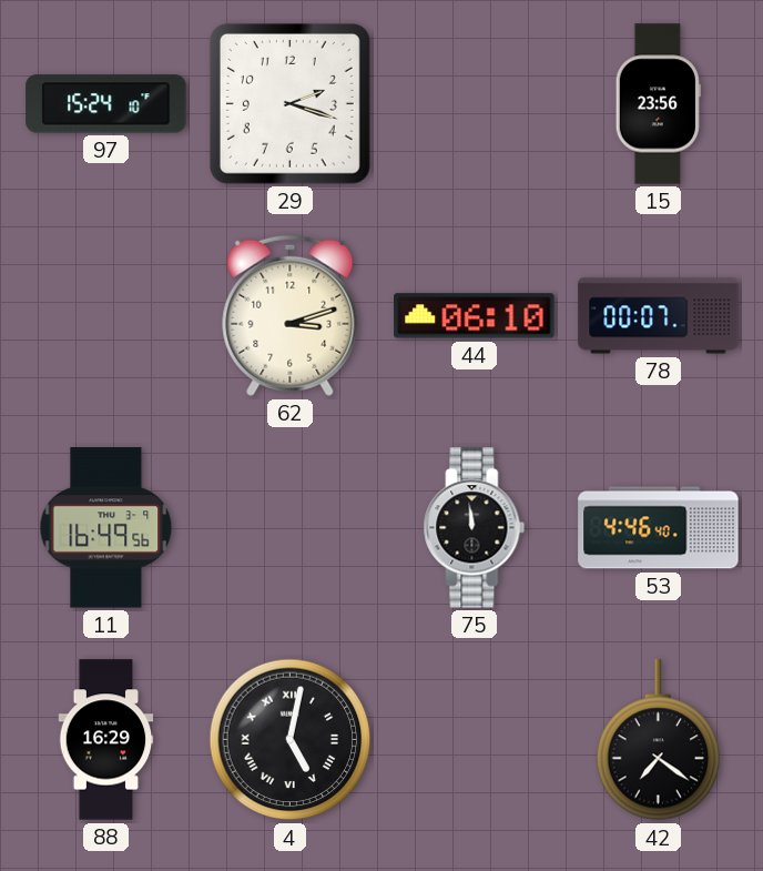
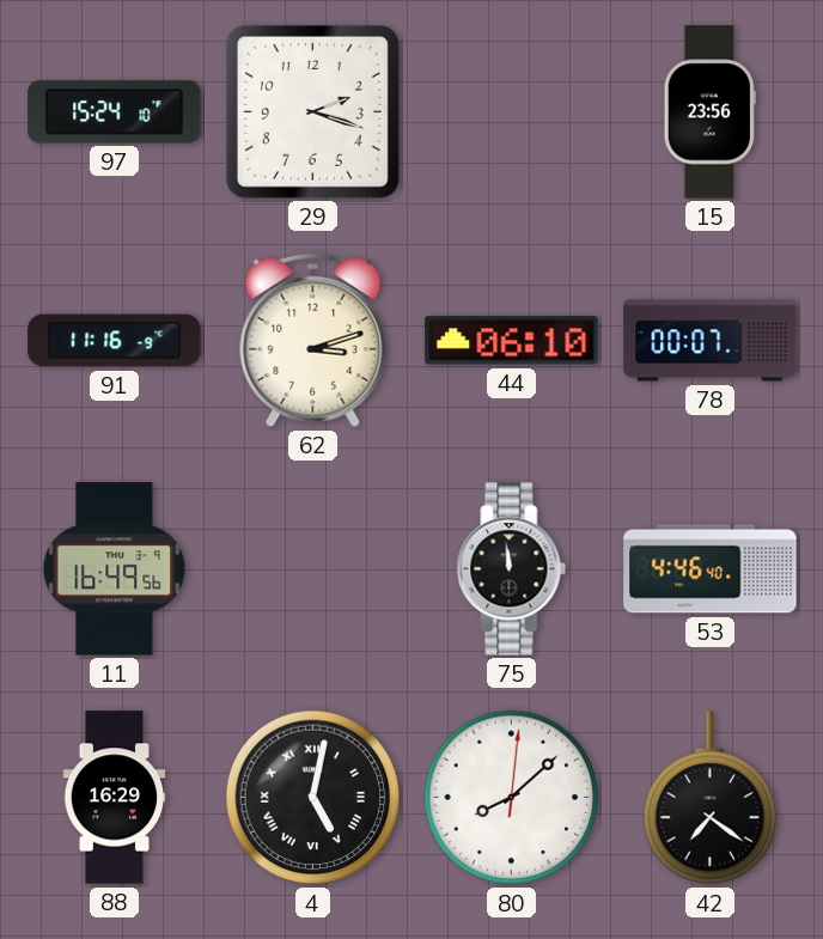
91: none -> 11:16 (115, 341)
80: none -> 8:08 (512, 798)
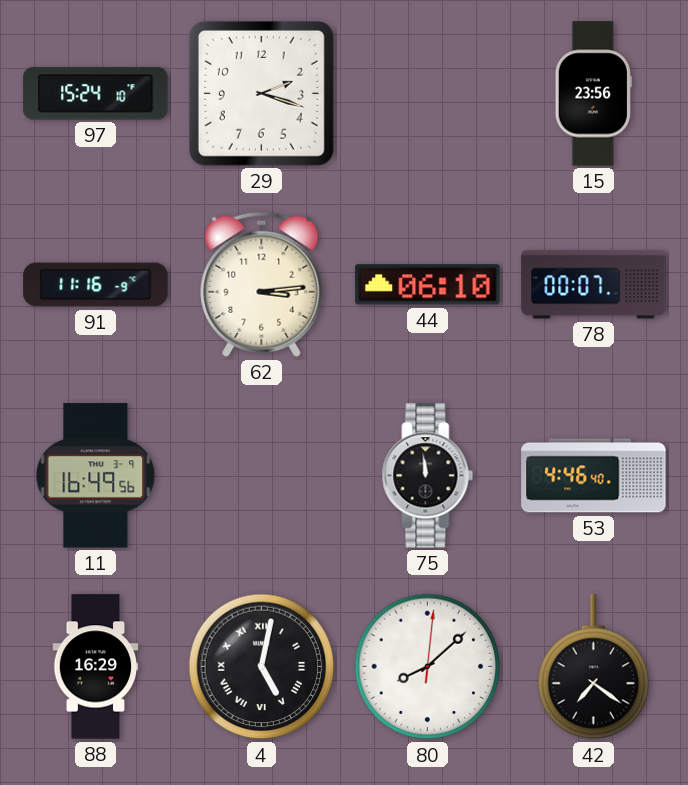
62: 3:12 -> 3:14 (262, 284)
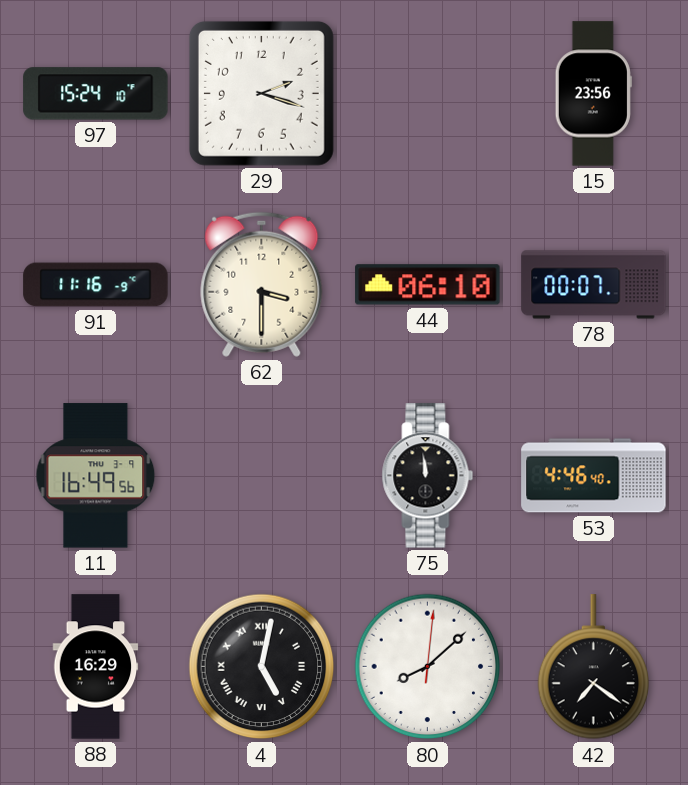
62: 3:14 -> 3:30 (262, 284)
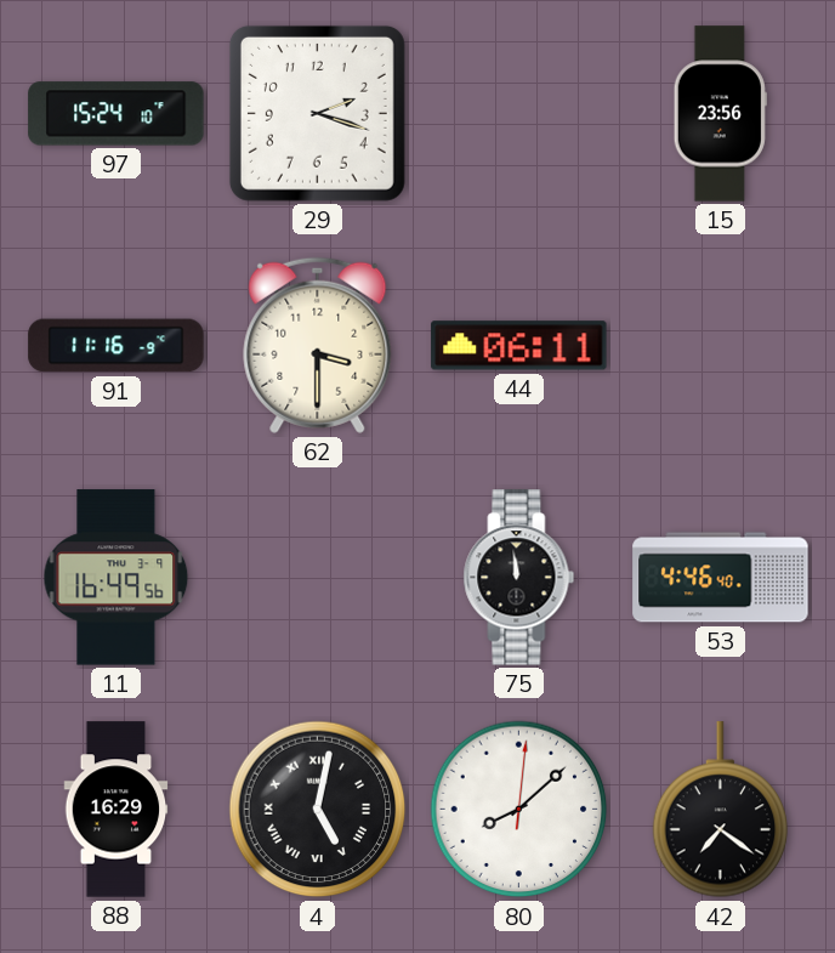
44: 06:10 -> 06:11 (519, 346)
78: 00:07 -> none (594, 285)
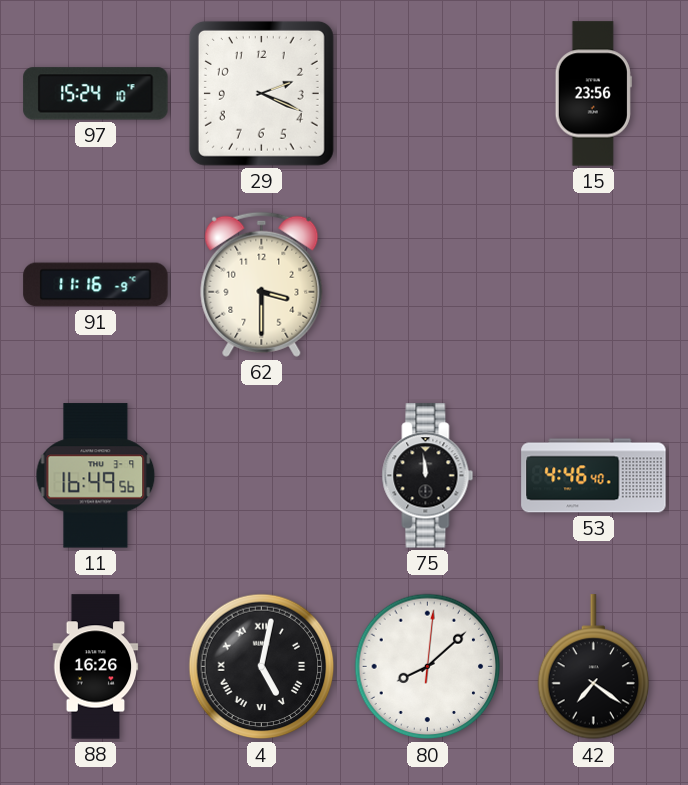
29: 2:18 -> 2:19 (261, 93)
44: 06:11 -> none (519, 346)
88: 16:29 -> 16:26 (96, 667)
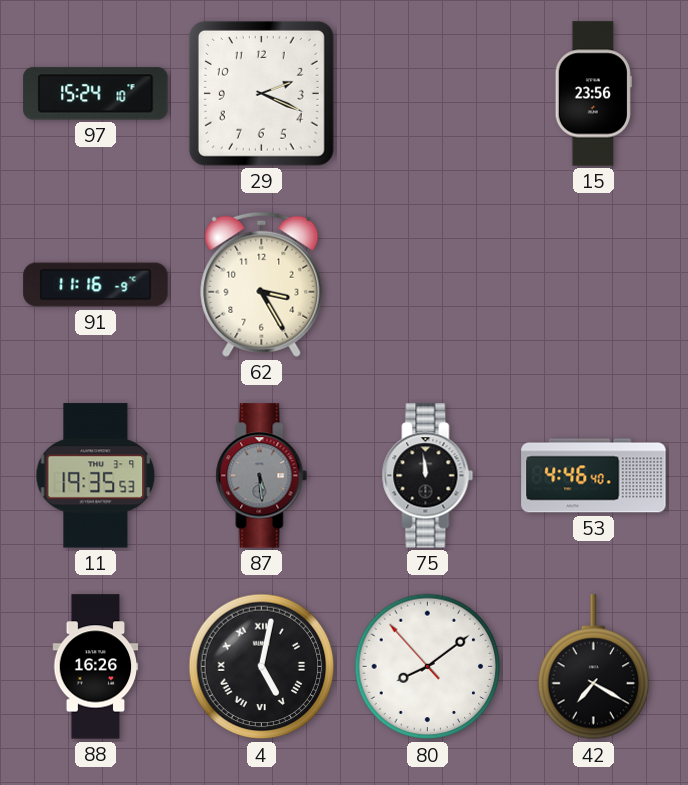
62: 3:30 -> 3:25 (262, 284)
11: 16:49 -> 19:35 (96, 476)
87: none -> 5:29 (262, 476)
80: 8:08:01 -> 8:08:53 (428, 667)
42: 7:21 -> 7:20 (594, 667)
